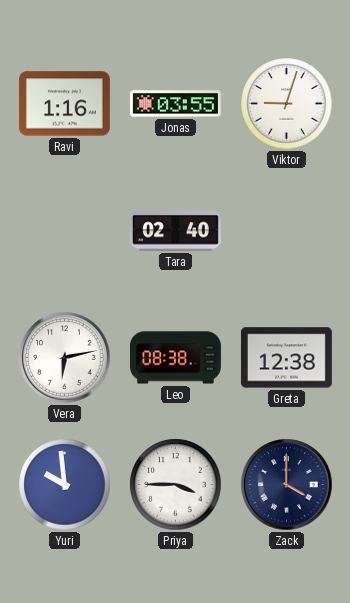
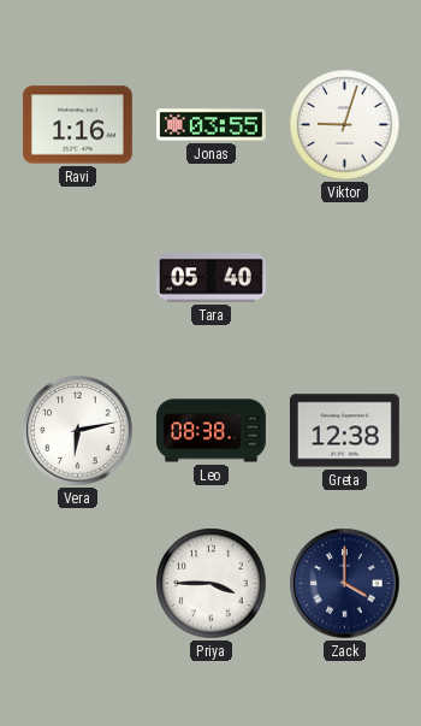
Tara: 02:40 -> 05:40 (210, 278)
Yuri: 9:59 -> none (65, 485)
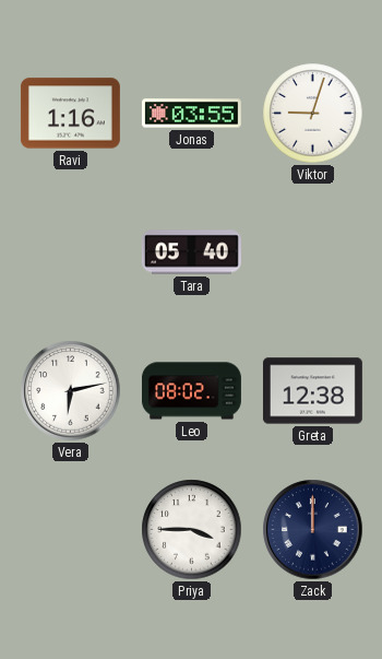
Leo: 08:38 -> 08:02 (191, 391)
Zack: 4:00 -> 12:00 (313, 530)
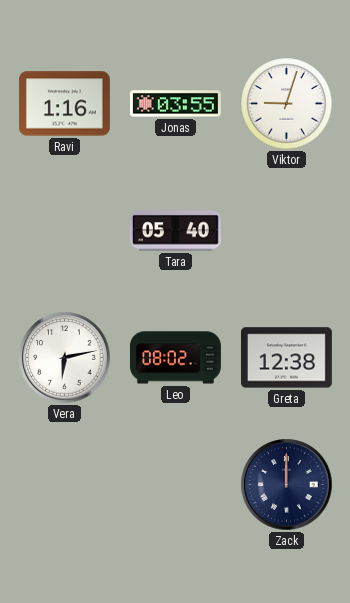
Priya: 3:45 -> none (192, 530)
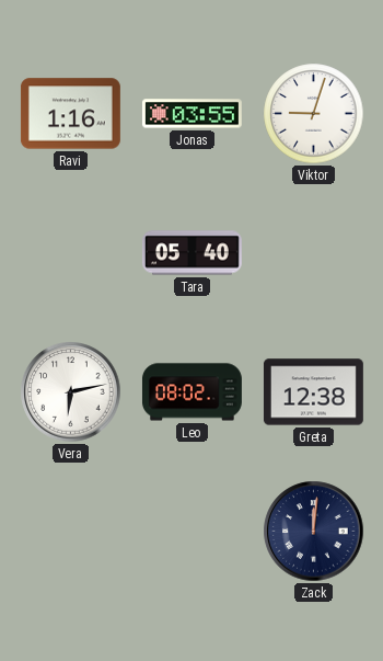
Zack: 12:00 -> 12:01 (314, 532)
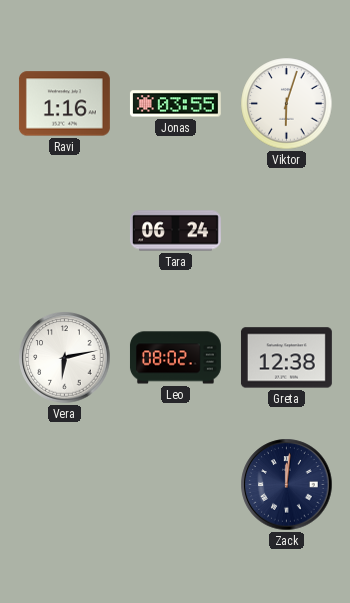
Viktor: 9:03 -> 6:03 (287, 104)
Tara: 05:40 -> 06:24 (175, 231)
